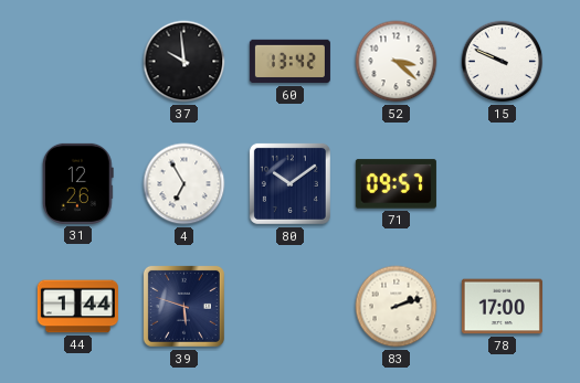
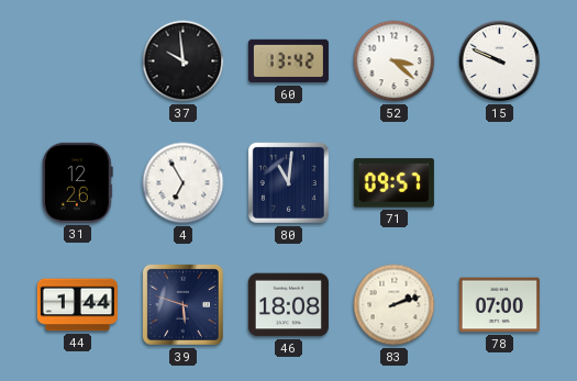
80: 10:09 -> 11:01 (288, 182)
46: none -> 18:08 (288, 305)
78: 17:00 -> 07:00 (499, 305)
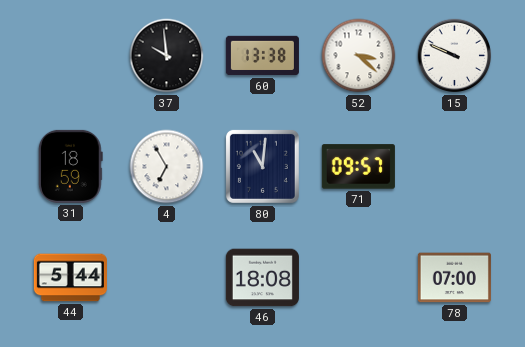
60: 13:42 -> 13:38 (262, 56)
31: 12:26 -> 18:59 (70, 166)
44: 1:44 -> 5:44 (70, 278)
39: 5:48 -> none (182, 304)
83: 2:12 -> none (395, 305)
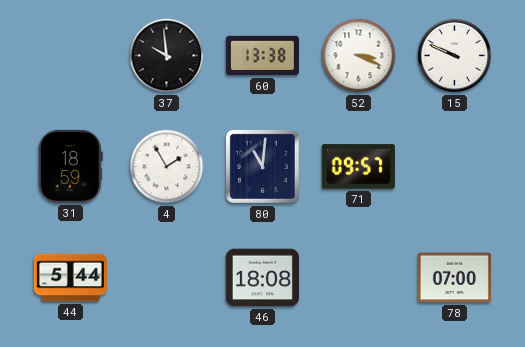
52: 3:22 -> 3:19 (359, 56)
4: 6:55 -> 1:55 (167, 167)
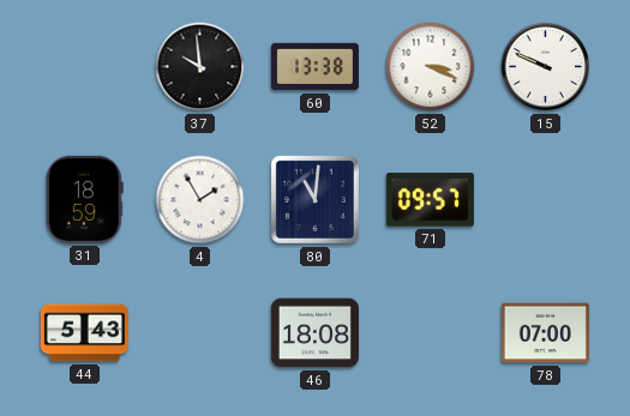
44: 5:44 -> 5:43 (84, 333)
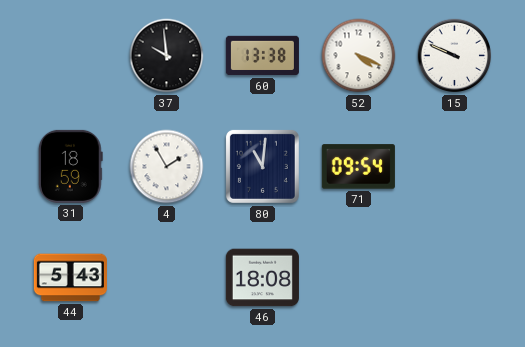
52: 3:19 -> 4:19 (359, 56)
71: 09:57 -> 09:54 (358, 167)
78: 07:00 -> none (545, 333)
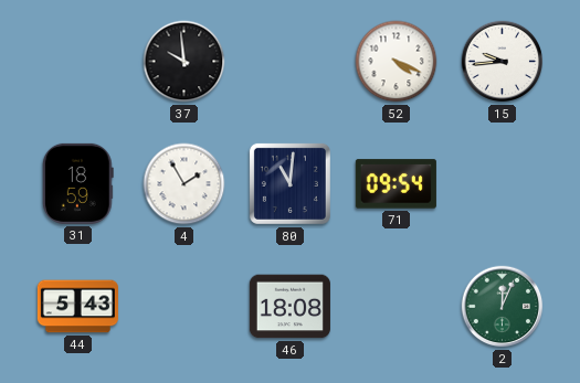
60: 13:38 -> none (262, 56)
15: 9:49 -> 9:44 (503, 62)
2: none -> 12:04 (503, 307)
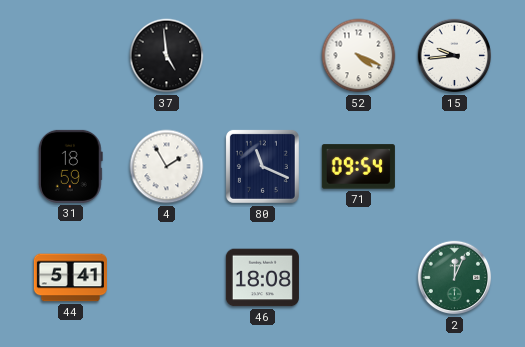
37: 9:59 -> 4:59 (167, 56)
80: 11:01 -> 11:19 (262, 166)
44: 5:43 -> 5:41 (70, 278)
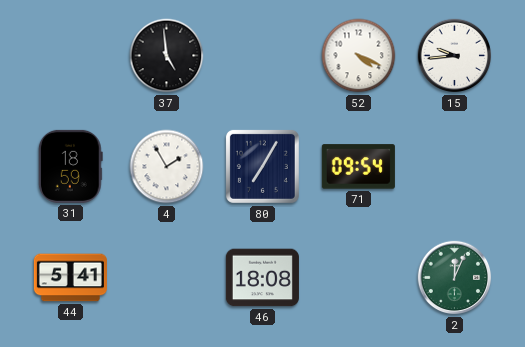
80: 11:19 -> 7:05 (262, 166)
